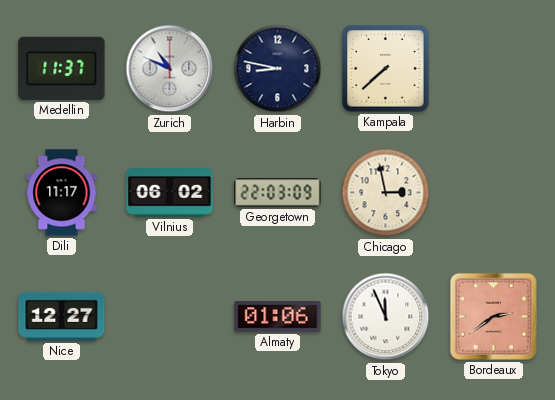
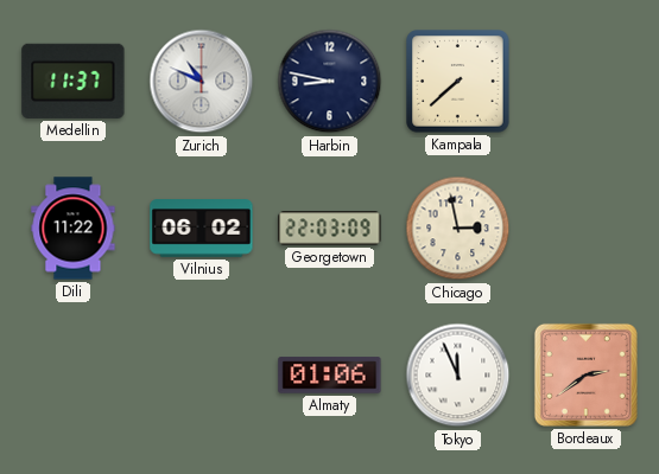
Dili: 11:17 -> 11:22 (74, 229)
Nice: 12:27 -> none (62, 316)
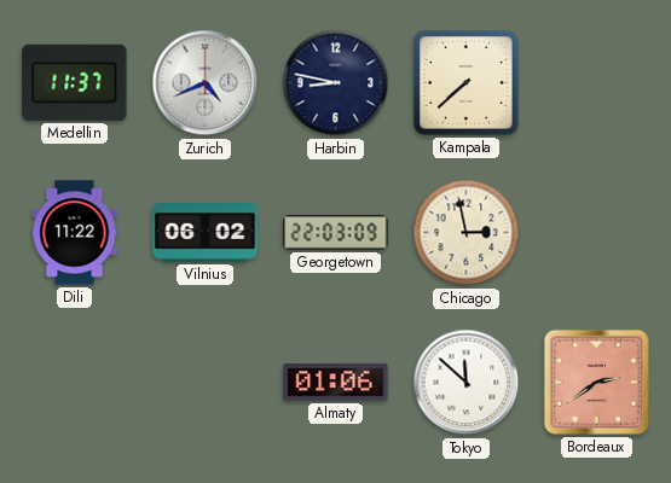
Zurich: 10:49 -> 4:41 (206, 83)
Tokyo: 11:56 -> 11:52 (467, 383)
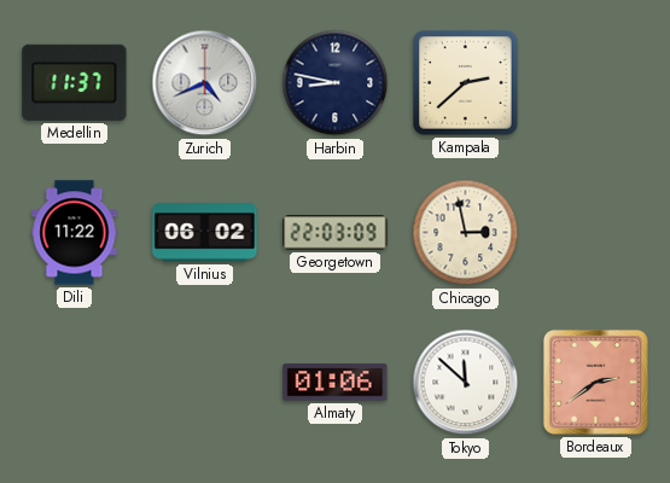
Kampala: 7:38 -> 2:38 (466, 83)
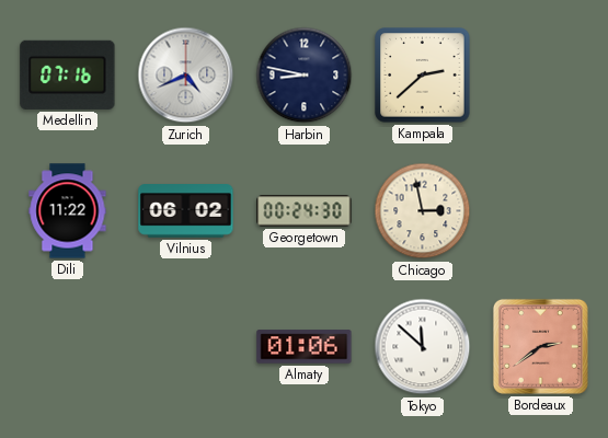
Medellin: 11:37 -> 07:16 (68, 74)
Georgetown: 22:03 -> 00:24 (305, 211)
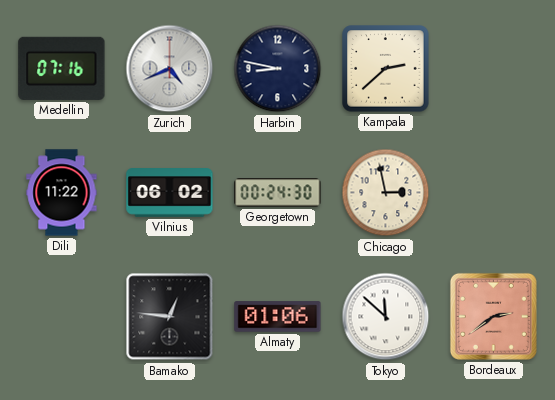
Bamako: none -> 12:46 (170, 317)
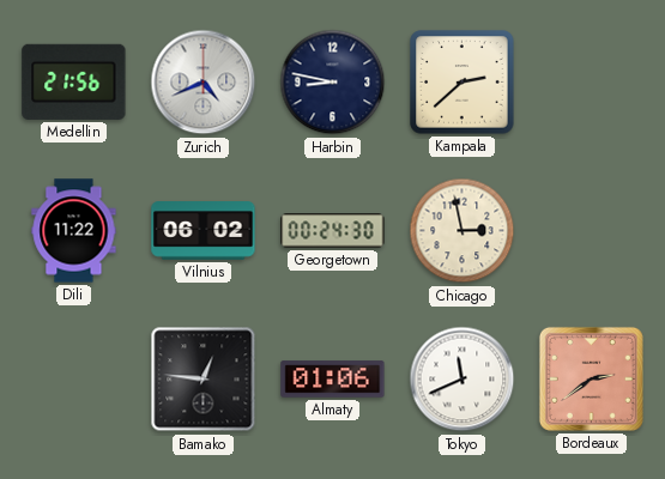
Medellin: 07:16 -> 21:56 (74, 81)
Tokyo: 11:52 -> 11:41 (463, 380)
